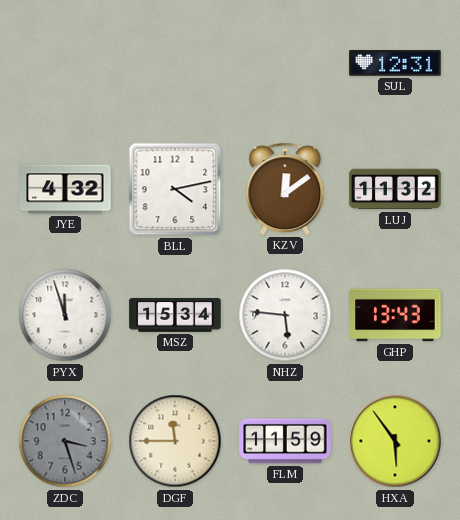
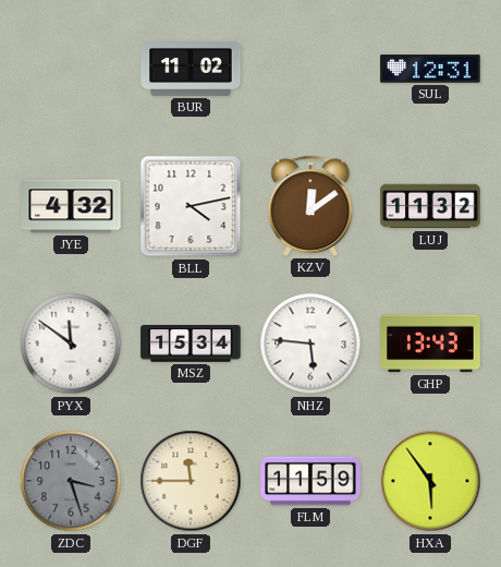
BUR: none -> 11:02 (191, 70)
PYX: 11:57 -> 11:51 (71, 343)
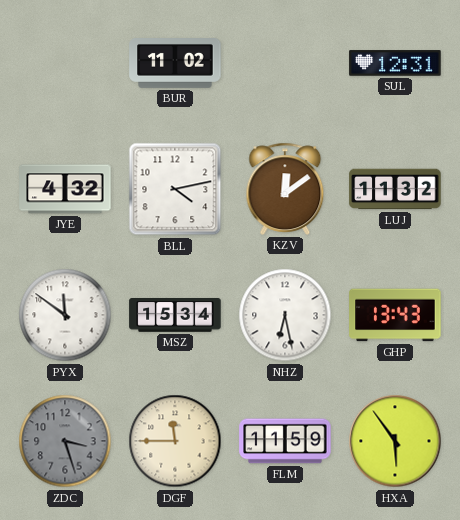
NHZ: 5:46 -> 6:28 (285, 315)
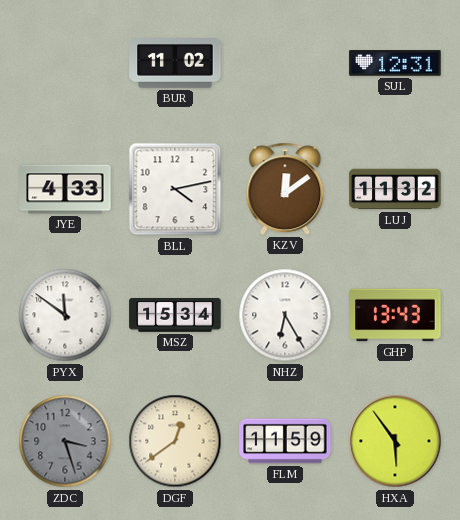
JYE: 4:32 -> 4:33 (65, 189)
NHZ: 6:28 -> 6:25 (285, 315)
DGF: 11:45 -> 12:39 (175, 441)
